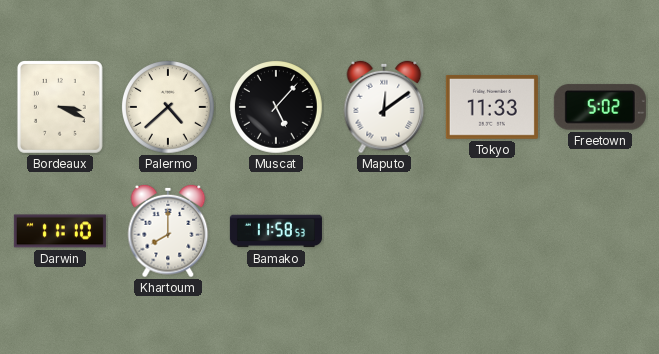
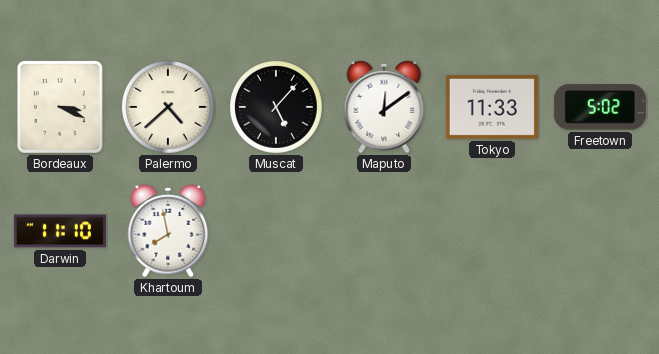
Khartoum: 8:00 -> 7:58 (168, 231)
Bamako: 11:58 -> none (276, 231)
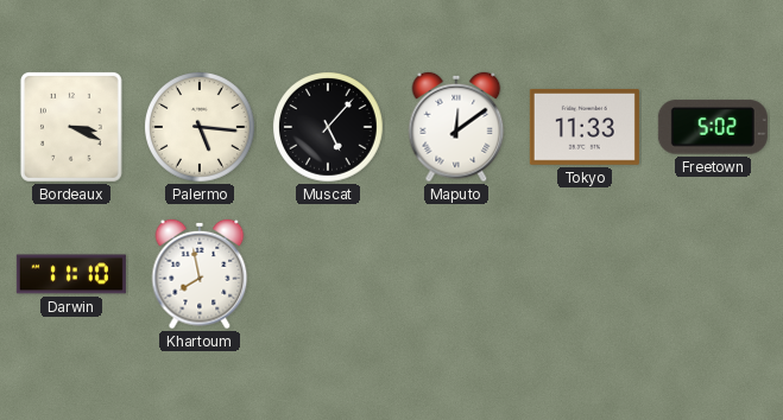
Palermo: 4:38 -> 5:16 (201, 128)
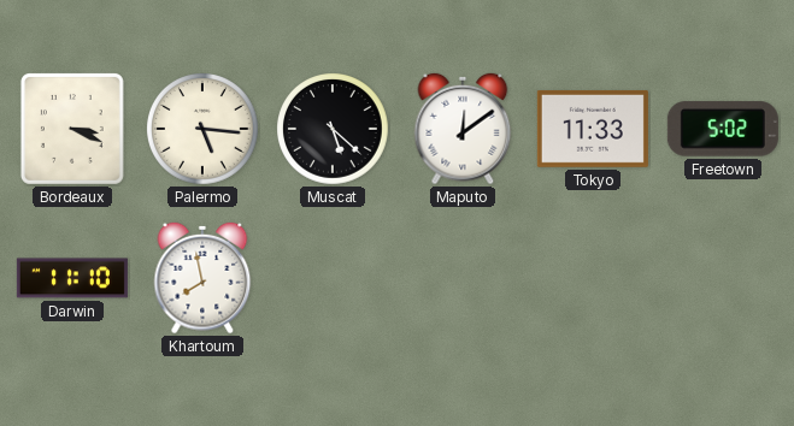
Muscat: 5:07 -> 5:22 (334, 130)
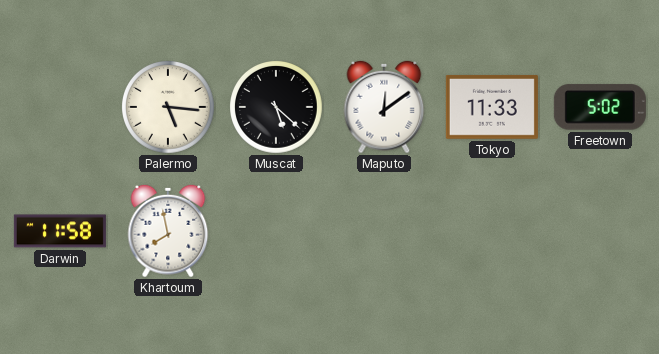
Bordeaux: 3:19 -> none (72, 129)
Darwin: 11:10 -> 11:58 (60, 231)
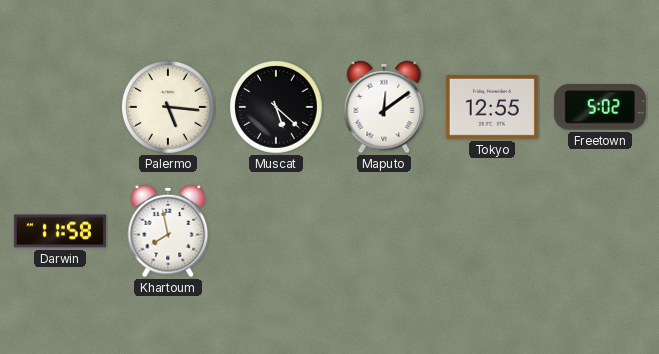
Tokyo: 11:33 -> 12:55 (492, 107)
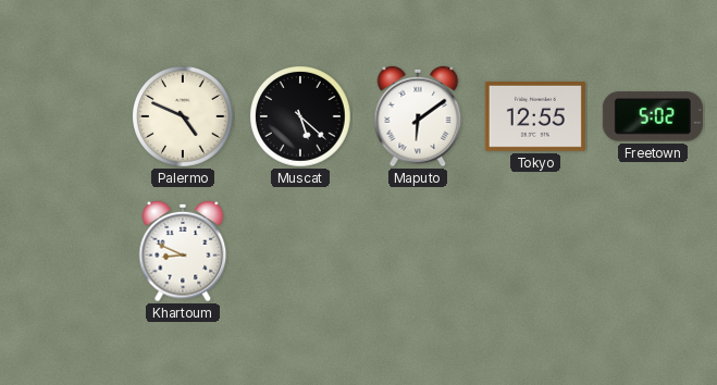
Palermo: 5:16 -> 4:49 (184, 117)
Maputo: 12:09 -> 6:09 (418, 116)
Darwin: 11:58 -> none (60, 231)
Khartoum: 7:58 -> 8:49 (183, 251)
